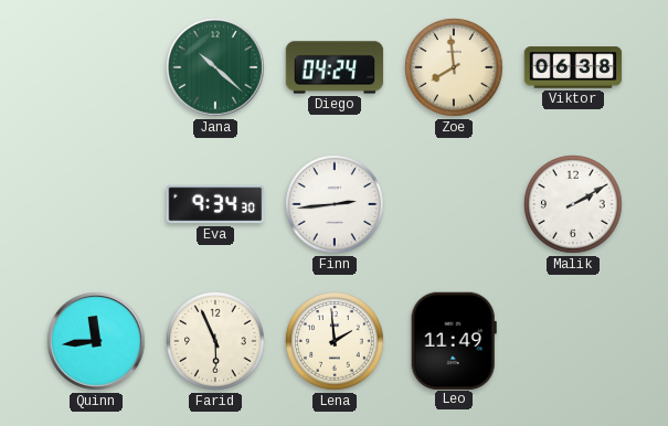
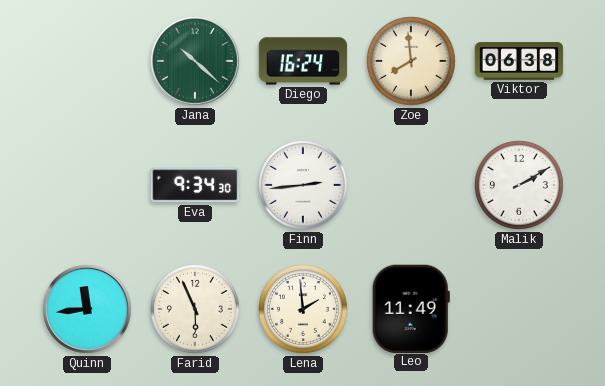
Diego: 04:24 -> 16:24 (303, 61)
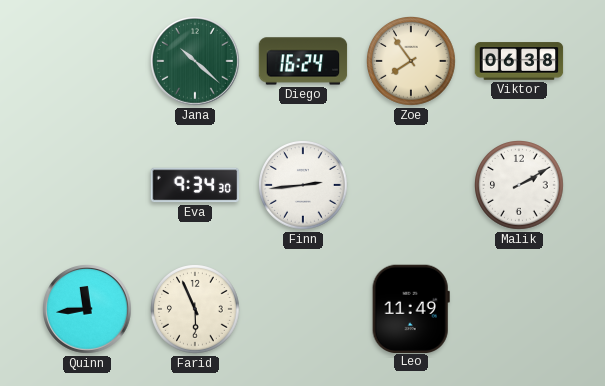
Zoe: 7:59 -> 7:54 (411, 61)
Lena: 1:59 -> none (303, 309)
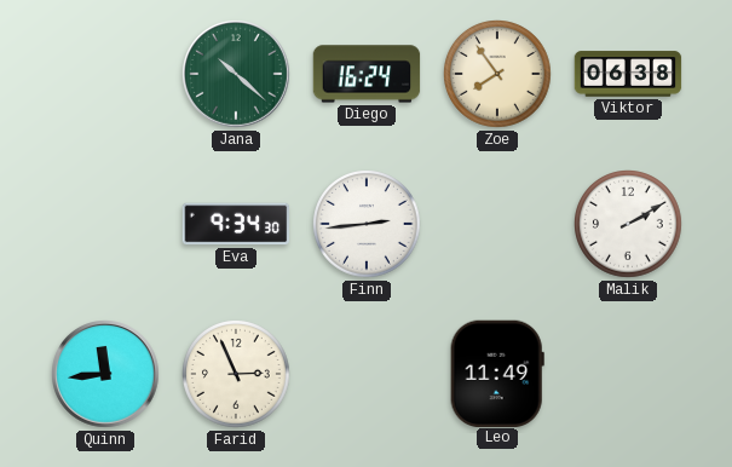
Farid: 5:56 -> 2:56 (236, 374)
